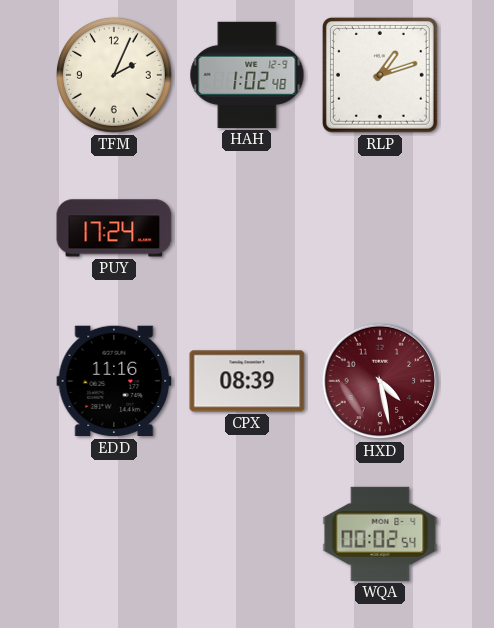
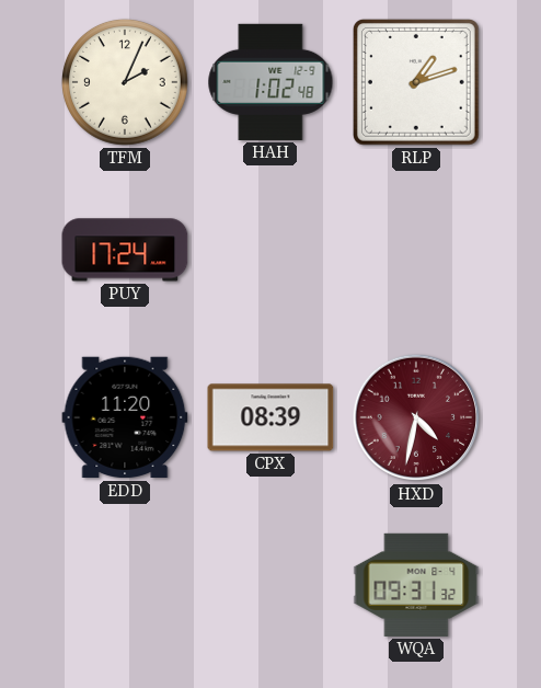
EDD: 11:16 -> 11:20 (125, 417)
HXD: 4:28 -> 4:32 (416, 417)
WQA: 00:02 -> 09:31 (416, 585)
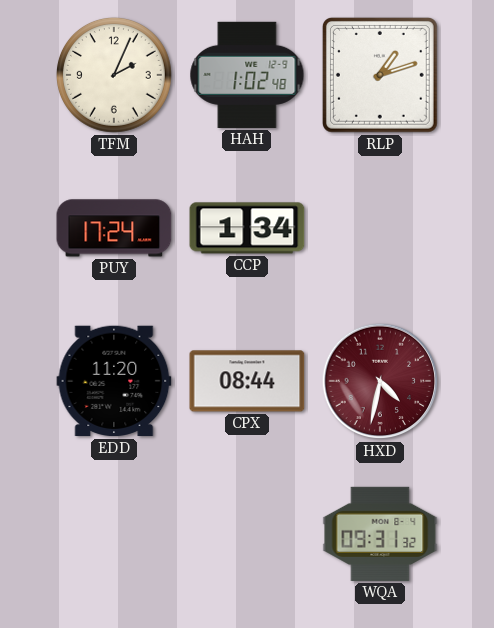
CCP: none -> 1:34 (247, 228)
CPX: 08:39 -> 08:44 (247, 381)
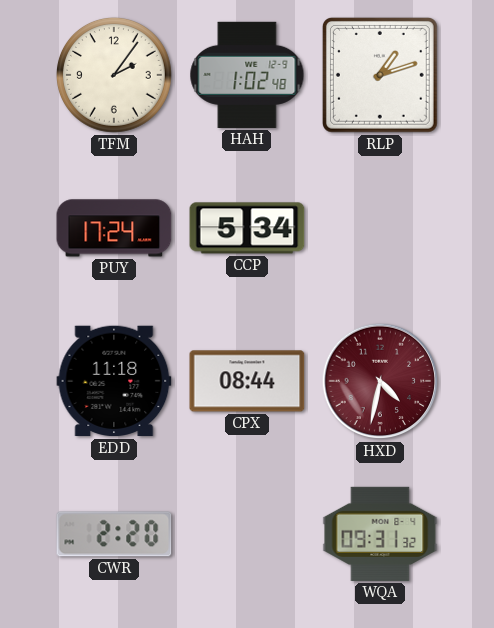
TFM: 2:04 -> 2:06 (114, 75)
CCP: 1:34 -> 5:34 (247, 228)
EDD: 11:20 -> 11:18 (114, 381)
CWR: none -> 2:20 (114, 534)
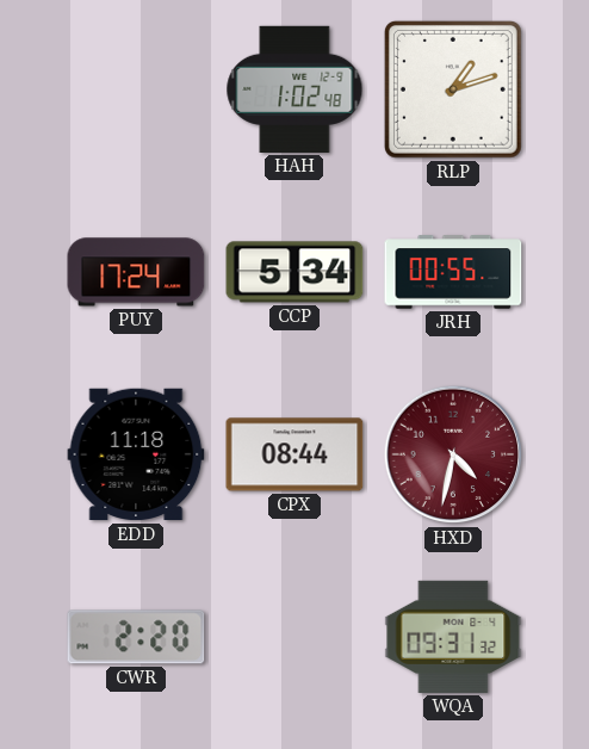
TFM: 2:06 -> none (114, 75)
JRH: none -> 00:55 (453, 272)
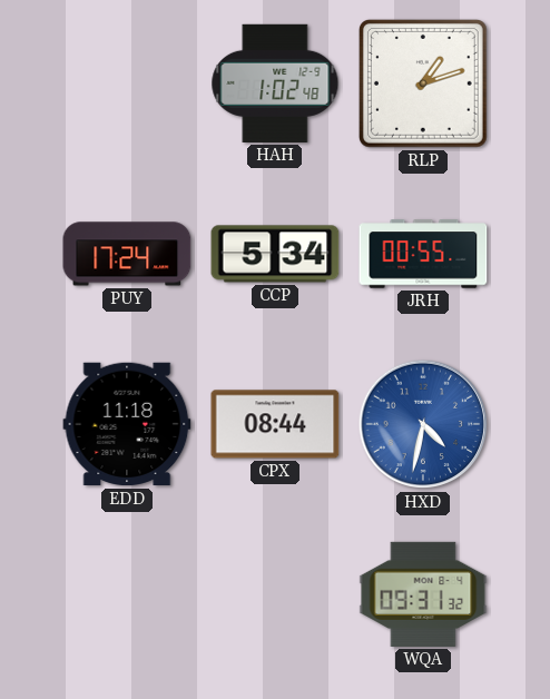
HXD dial: burgundy -> blue (423, 424)
CWR: 2:20 -> none (136, 637)
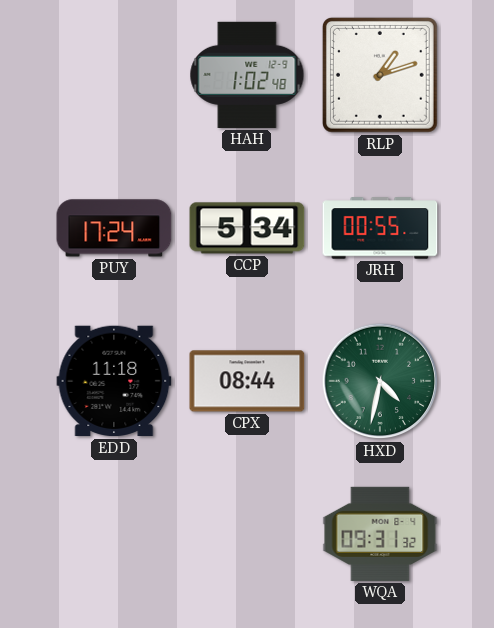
HXD dial: blue -> green (380, 381)
